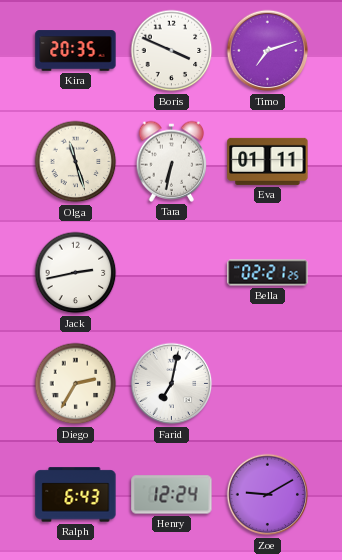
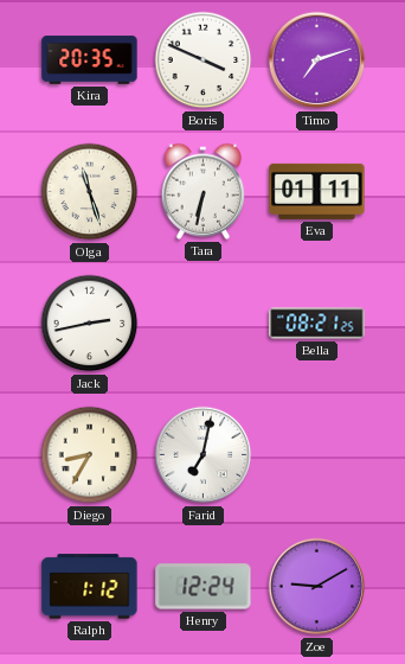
Bella: 02:21 -> 08:21 (317, 324)
Diego: 2:35 -> 8:35 (90, 455)
Ralph: 6:43 -> 1:12 (90, 587)
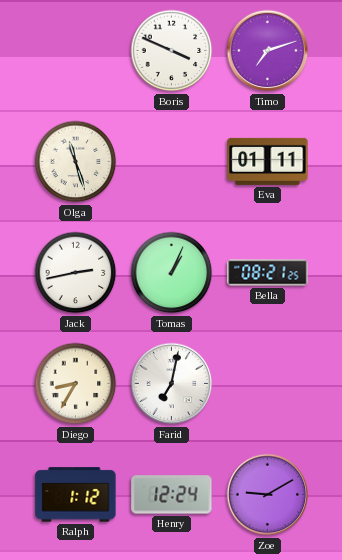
Kira: 20:35 -> none (90, 60)
Tara: 6:32 -> none (204, 191)
Tomas: none -> 1:04 (172, 273)
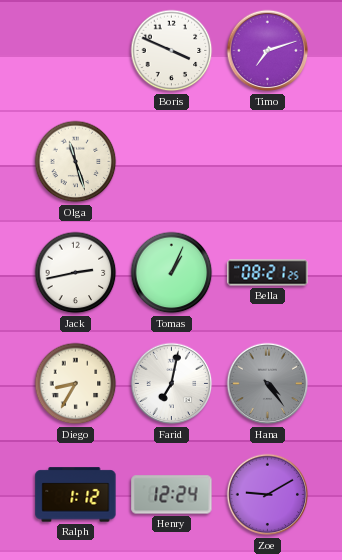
Eva: 01:11 -> none (268, 161)
Hana: none -> 4:24 (268, 384)
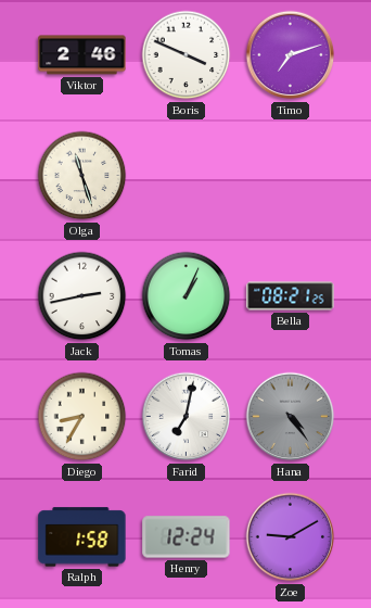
Viktor: none -> 2:46 (82, 55)
Ralph: 1:12 -> 1:58 (82, 537)
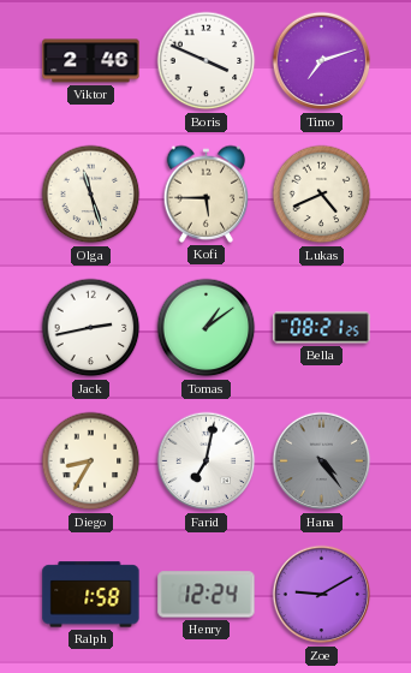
Kofi: none -> 5:45 (207, 193)
Lukas: none -> 4:41 (322, 195)
Tomas: 1:04 -> 1:09 (207, 328)
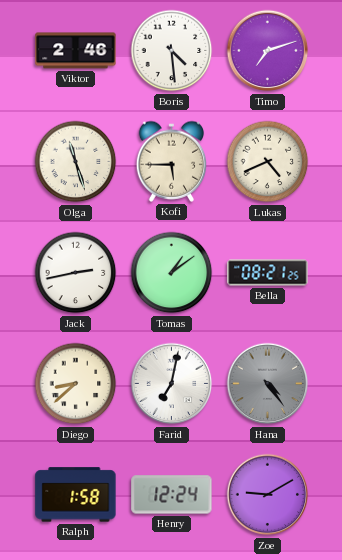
Boris: 3:49 -> 4:29 (172, 51)
Diego: 8:35 -> 8:38 (76, 384)
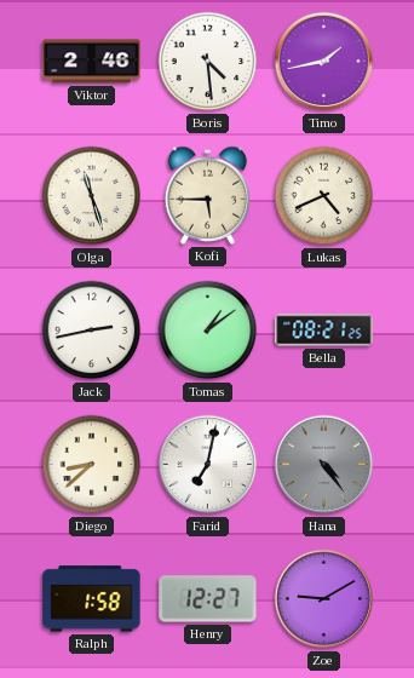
Timo: 7:12 -> 1:43 (324, 62)
Henry: 12:24 -> 12:27 (208, 599)
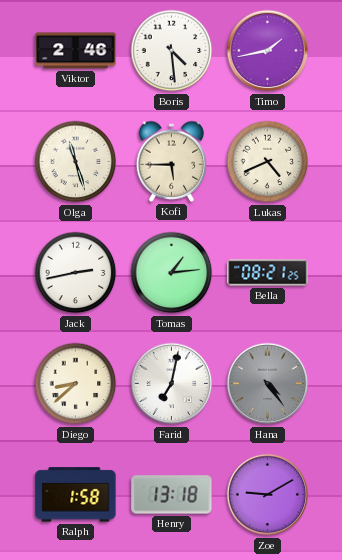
Tomas: 1:09 -> 1:14 (172, 273)
Henry: 12:27 -> 13:18 (172, 495)
